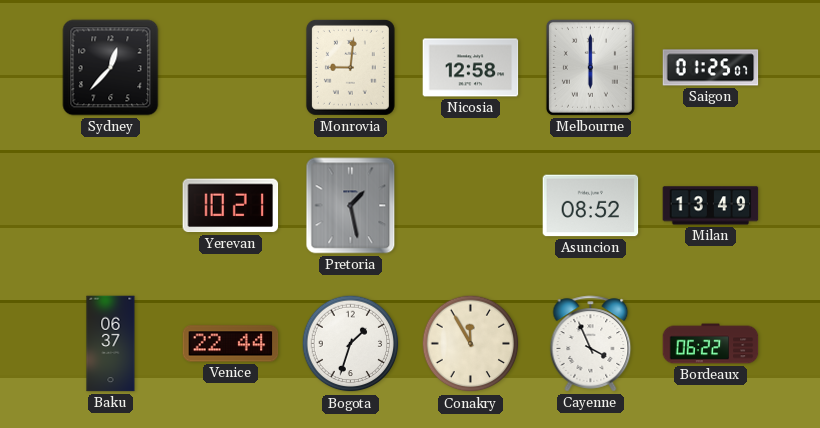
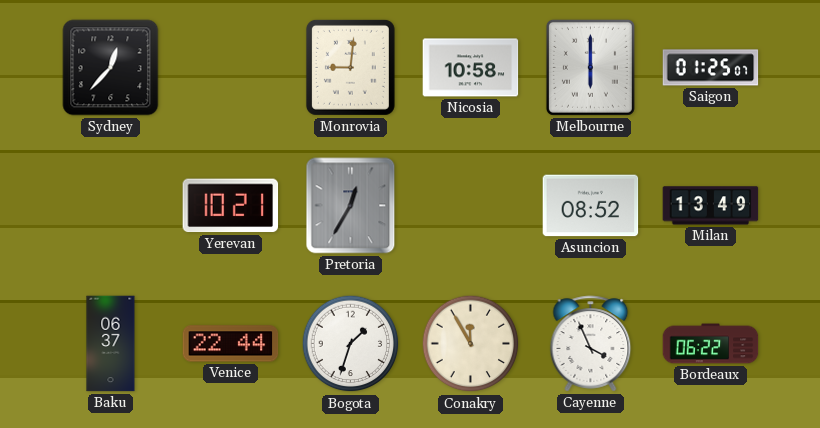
Nicosia: 12:58 -> 10:58 (471, 68)
Pretoria: 1:28 -> 12:35 (351, 206)
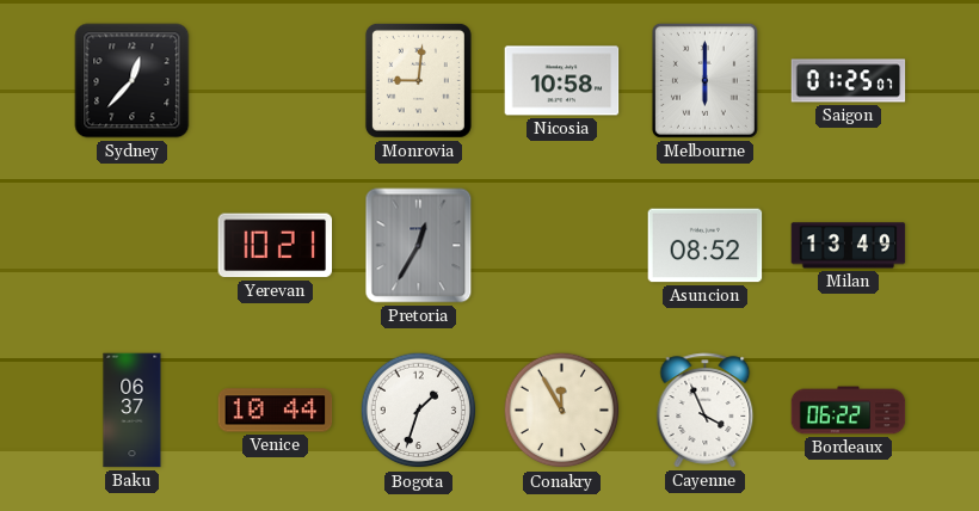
Venice: 22:44 -> 10:44 (276, 411)
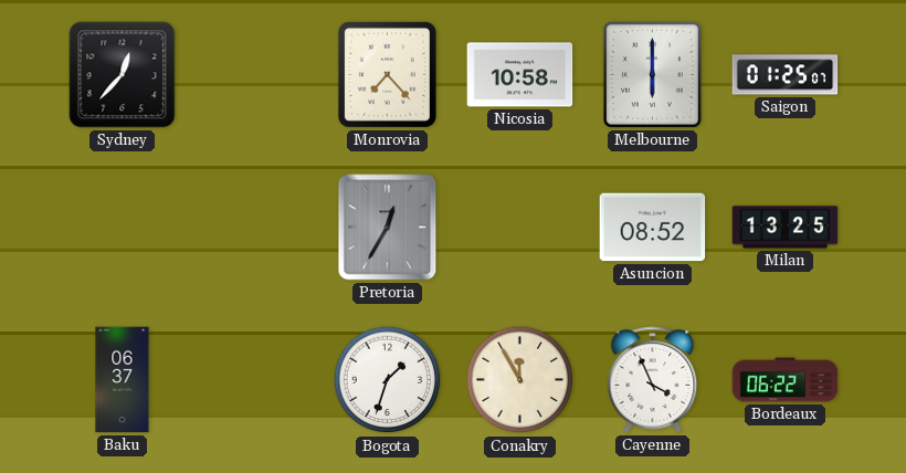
Monrovia: 9:01 -> 7:23 (387, 74)
Yerevan: 10:21 -> none (276, 246)
Milan: 13:49 -> 13:25 (786, 228)
Venice: 10:44 -> none (276, 411)
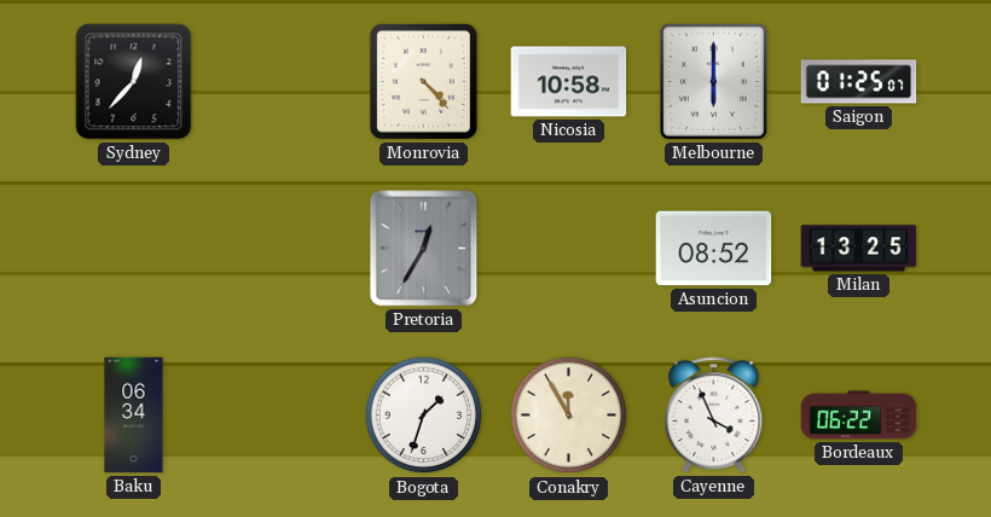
Monrovia: 7:23 -> 4:23 (423, 81)
Baku: 06:37 -> 06:34 (134, 416)
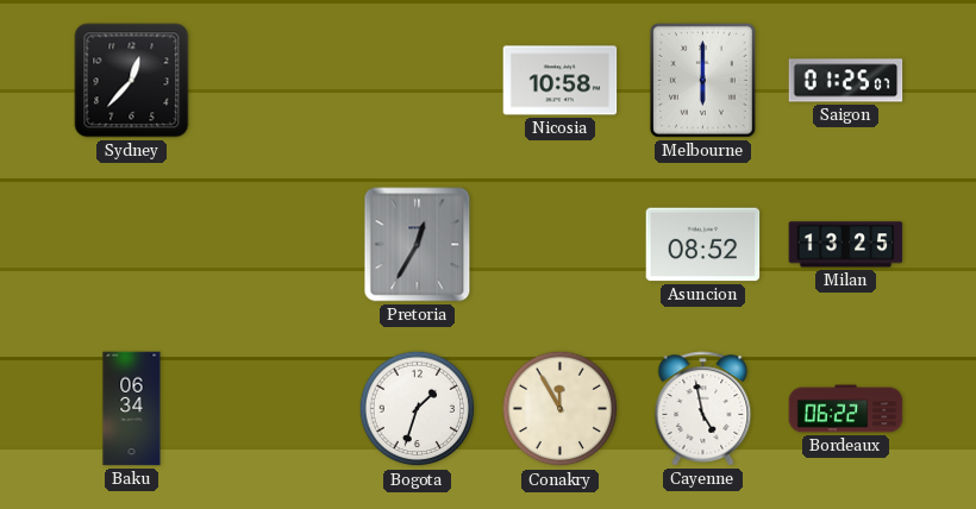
Monrovia: 4:23 -> none (423, 81)
Cayenne: 3:56 -> 4:58 (703, 409)
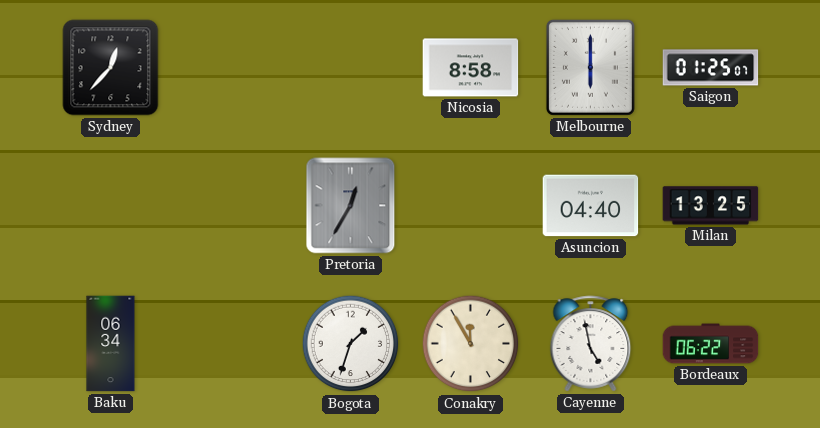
Nicosia: 10:58 -> 8:58 (471, 68)
Asuncion: 08:52 -> 04:40 (591, 206)
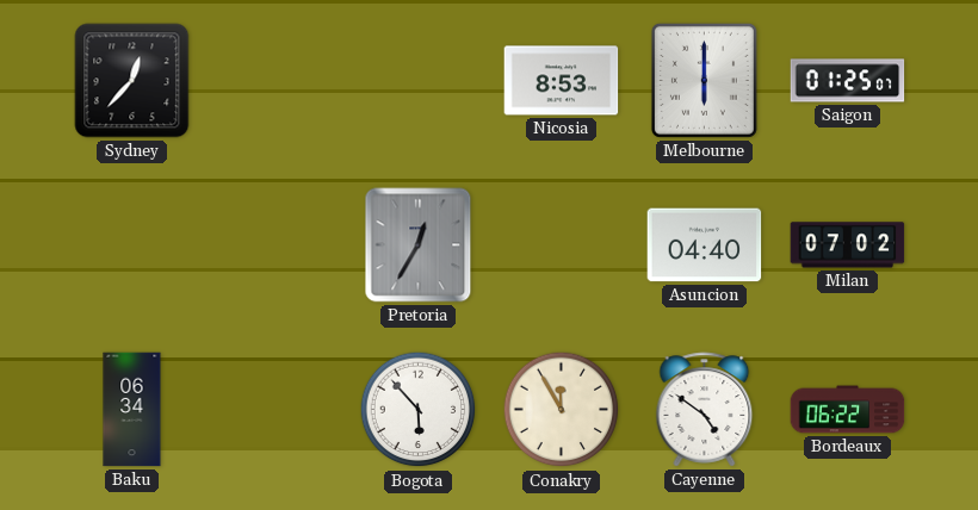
Nicosia: 8:58 -> 8:53 (562, 81)
Milan: 13:25 -> 07:02 (848, 245)
Bogota: 1:33 -> 5:53 (419, 410)
Cayenne: 4:58 -> 4:51 (705, 410)
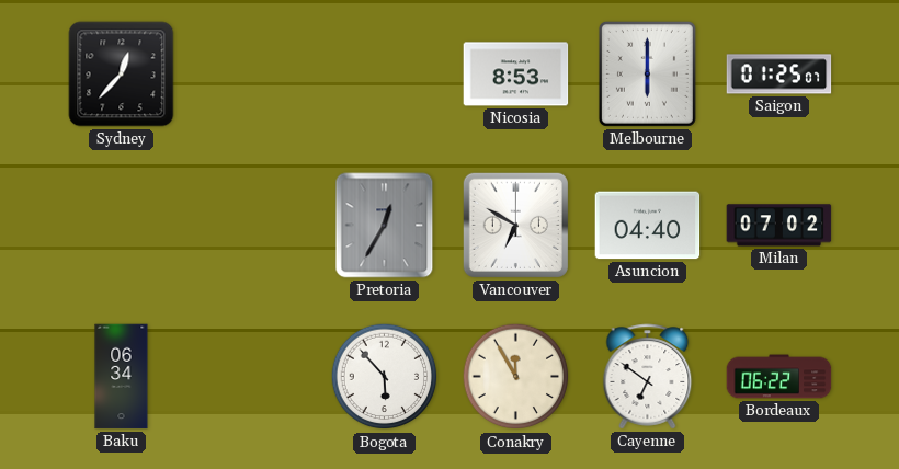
Vancouver: none -> 6:50 (515, 225)
Cayenne: 4:51 -> 6:51 (648, 377)
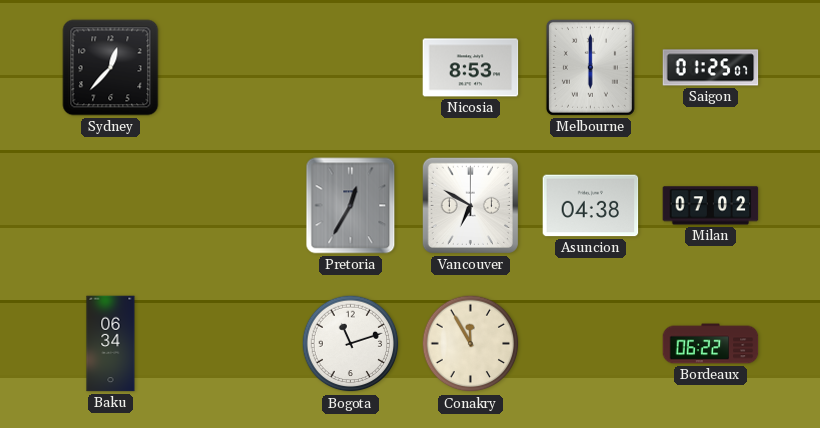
Asuncion: 04:40 -> 04:38 (591, 206)
Bogota: 5:53 -> 11:12 (351, 344)
Cayenne: 6:51 -> none (648, 377)
